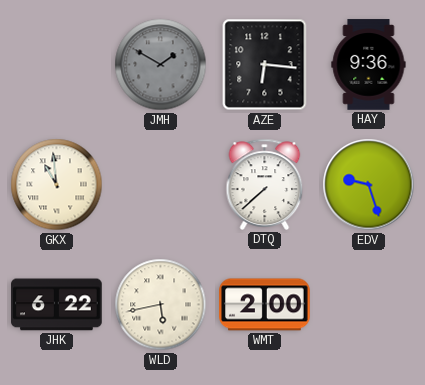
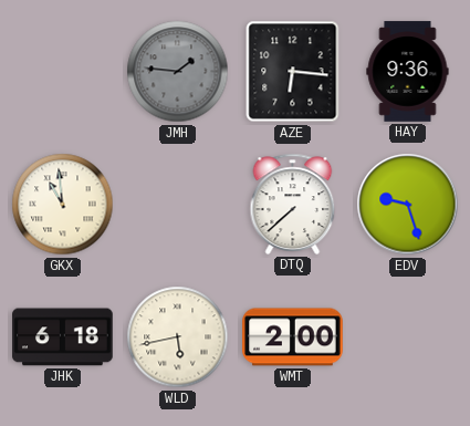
JMH: 1:50 -> 1:46 (178, 72)
JHK: 6:22 -> 6:18 (63, 337)
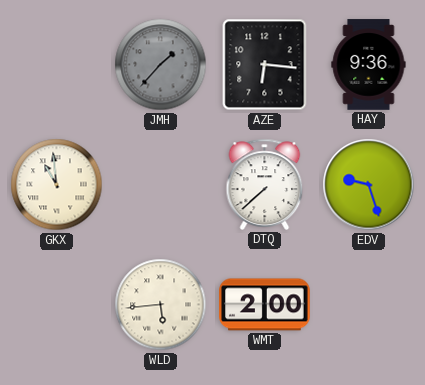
JMH: 1:46 -> 1:37 (161, 65)
JHK: 6:18 -> none (63, 337)
WLD: 5:43 -> 5:44 (161, 305)
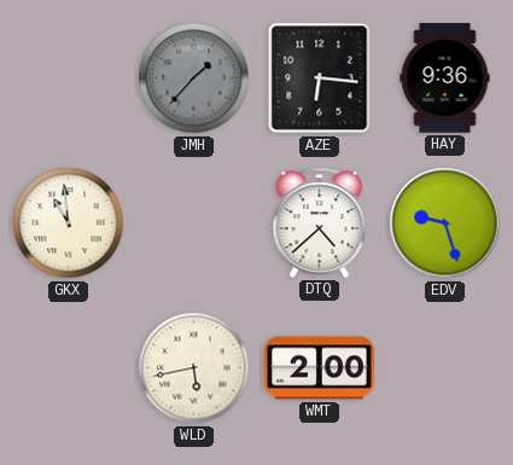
DTQ: 7:38 -> 4:38 (320, 222)
WLD: 5:44 -> 5:43 (194, 368)
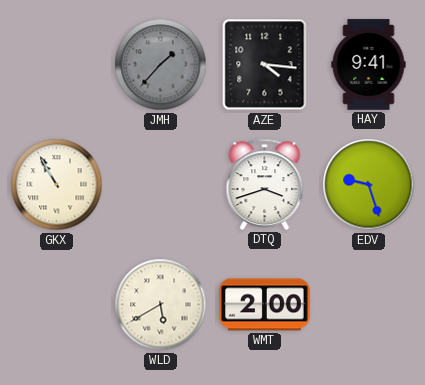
AZE: 6:16 -> 4:16 (265, 65)
HAY: 9:36 -> 9:41 (369, 65)
GKX: 10:59 -> 10:55 (57, 185)
DTQ: 4:38 -> 3:42 (265, 184)
WLD: 5:43 -> 5:40 (161, 305)
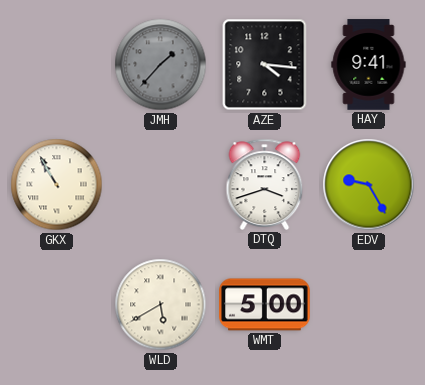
EDV: 9:27 -> 9:25 (369, 185)
WMT: 2:00 -> 5:00 (265, 305)
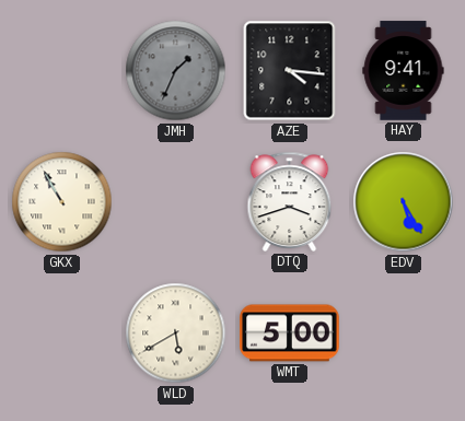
JMH: 1:37 -> 1:34 (176, 71)
EDV: 9:25 -> 5:25 (404, 202)
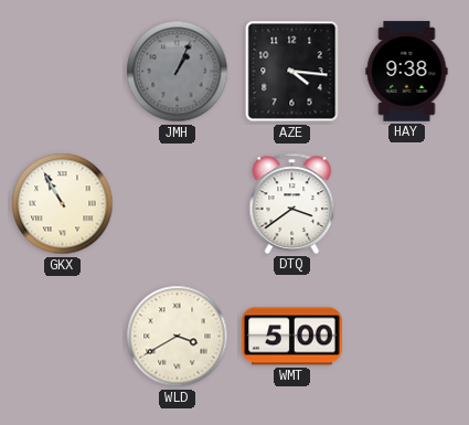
JMH: 1:34 -> 1:04 (178, 72)
HAY: 9:41 -> 9:38 (407, 72)
DTQ: 3:42 -> 3:39 (292, 203)
EDV: 5:25 -> none (404, 202)
WLD: 5:40 -> 3:40 (178, 337)
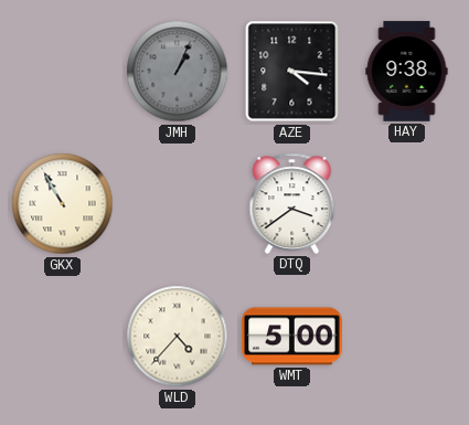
WLD: 3:40 -> 4:37 (178, 337)
